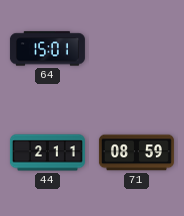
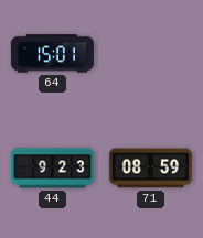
44: 2:11 -> 9:23 (52, 169)
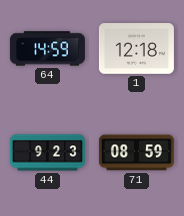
64: 15:01 -> 14:59 (47, 49)
1: none -> 12:18 (136, 49)
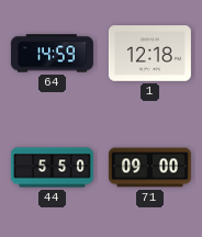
44: 9:23 -> 5:50 (52, 168)
71: 08:59 -> 09:00 (149, 168)
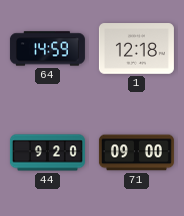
44: 5:50 -> 9:20 (47, 153)
